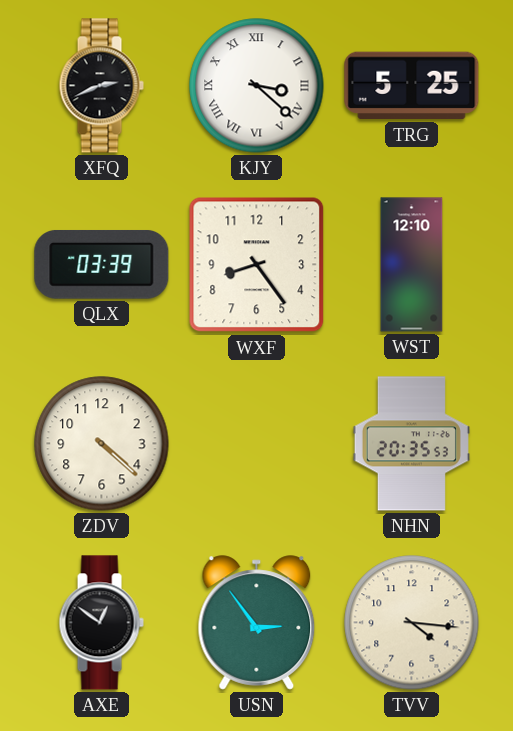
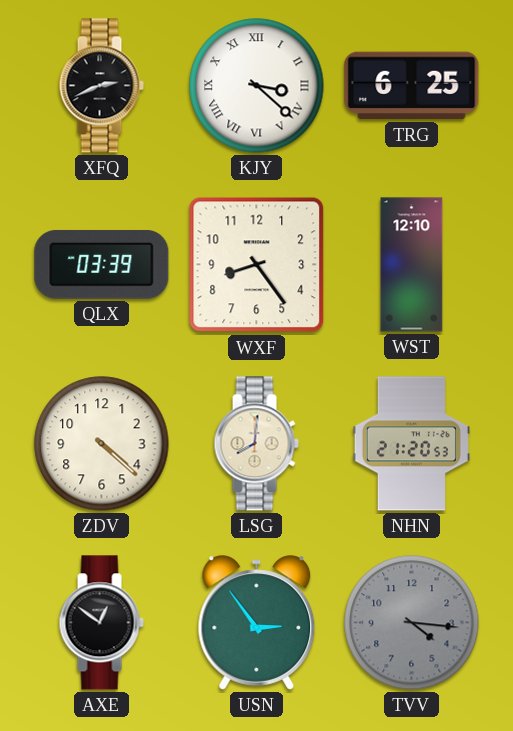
TRG: 5:25 -> 6:25 (412, 86)
LSG: none -> 8:01 (256, 444)
NHN: 20:35 -> 21:20 (411, 444)
TVV dial: cream -> grey (412, 623)
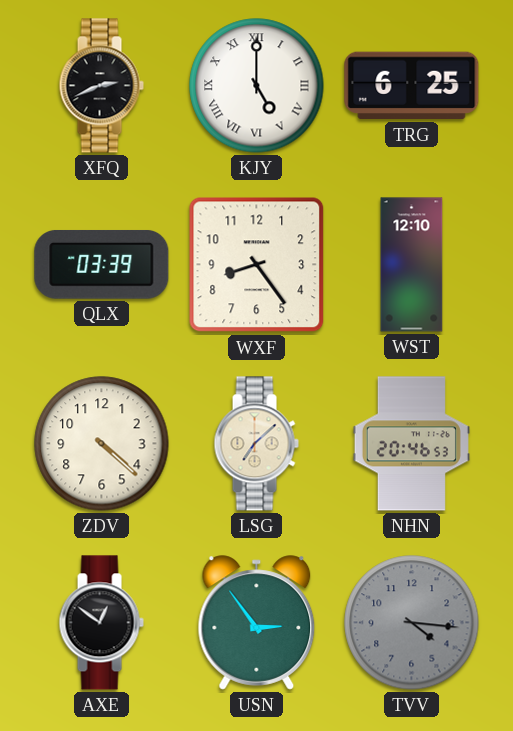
KJY: 3:22 -> 5:00 (257, 86)
LSG: 8:01 -> 7:08 (256, 444)
NHN: 21:20 -> 20:46 (411, 444)
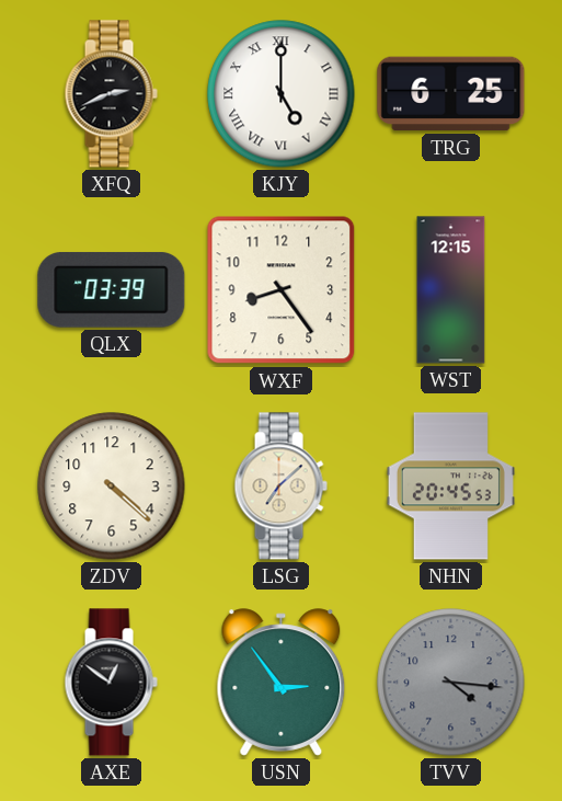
WST: 12:10 -> 12:15 (451, 290)
NHN: 20:46 -> 20:45 (450, 487)
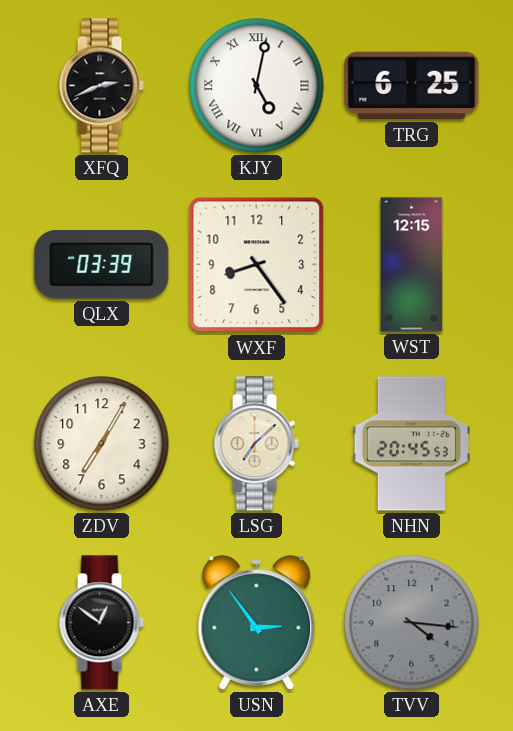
KJY: 5:00 -> 5:02 (257, 86)
ZDV: 4:22 -> 7:05 (102, 444)
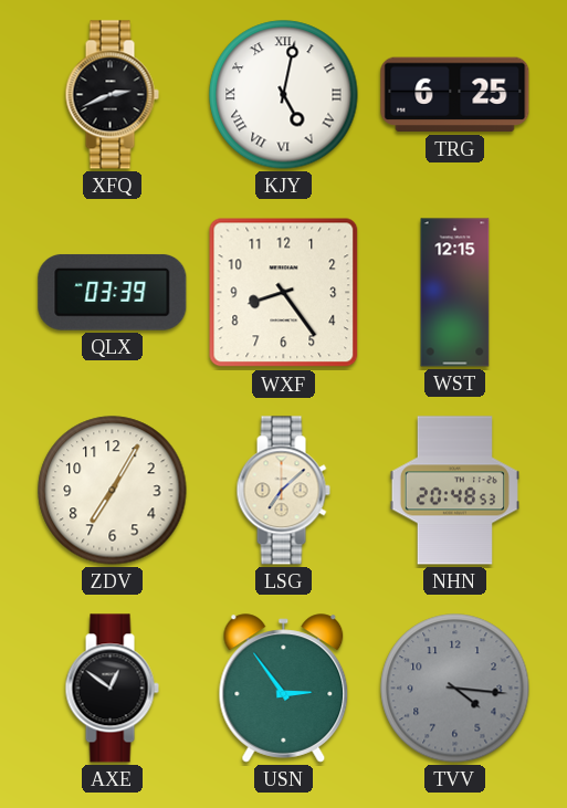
NHN: 20:45 -> 20:48 (454, 491)
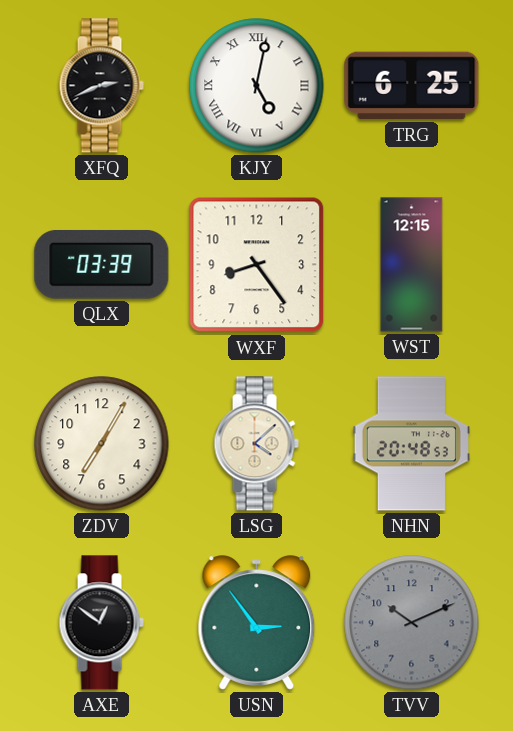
LSG: 7:08 -> 4:08 (256, 444)
TVV: 4:16 -> 10:11 (412, 623)
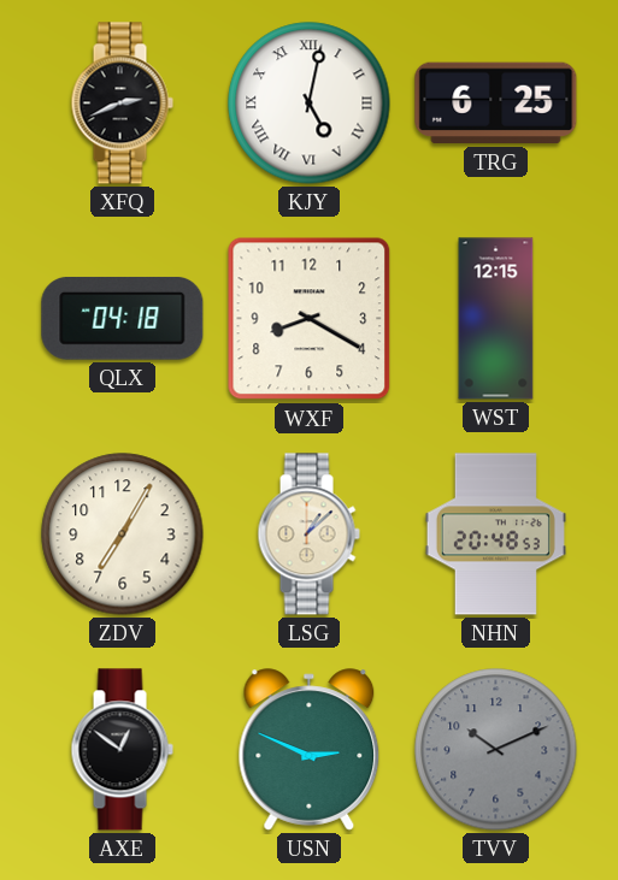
QLX: 03:39 -> 04:18 (123, 318)
WXF: 8:24 -> 8:20 (310, 319)
LSG: 4:08 -> 1:08 (308, 535)
USN: 2:54 -> 2:49 (310, 750)
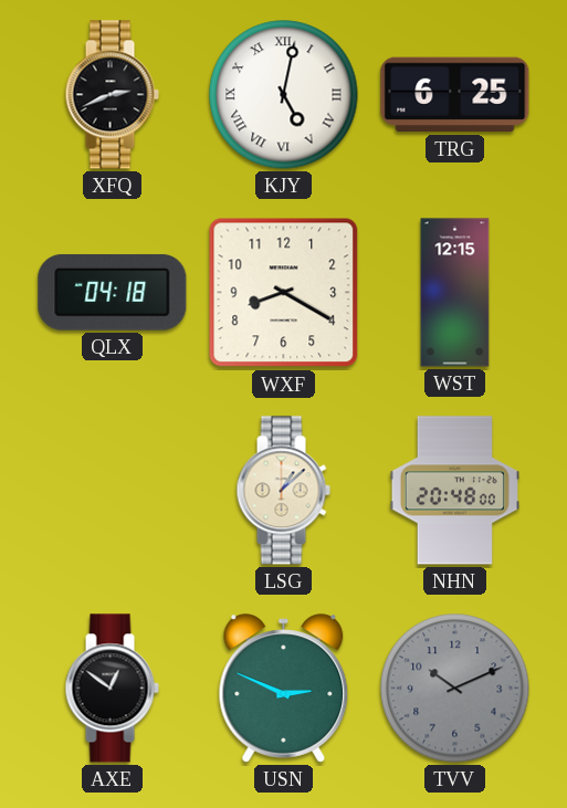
ZDV: 7:05 -> none (123, 535)
NHN: 20:48:53 -> 20:48:00 (454, 491)
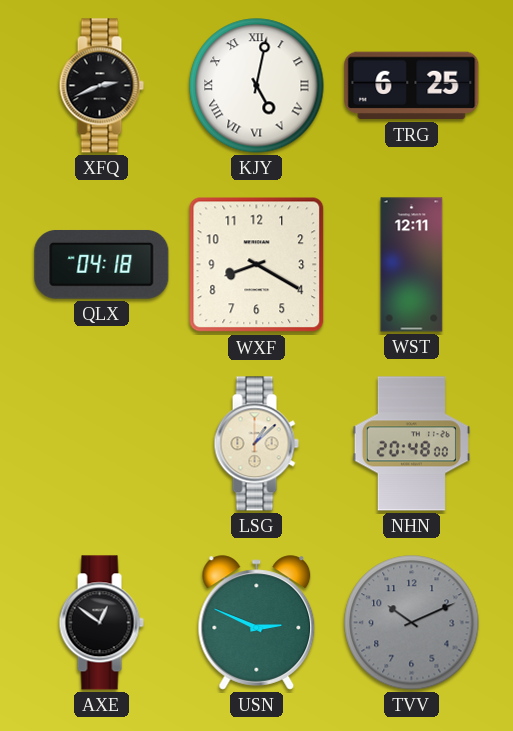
WST: 12:15 -> 12:11 (412, 265)
